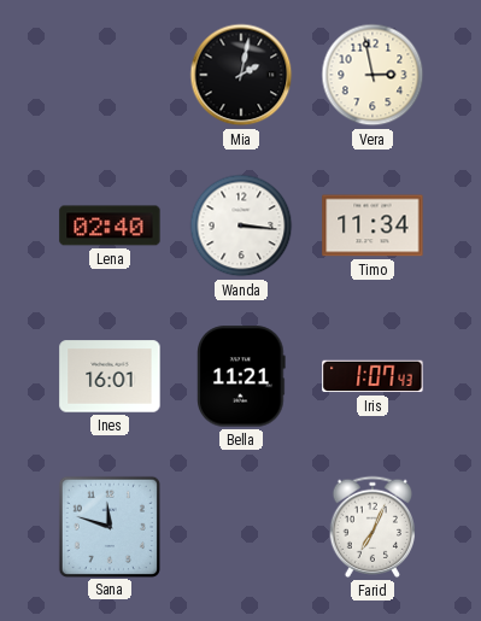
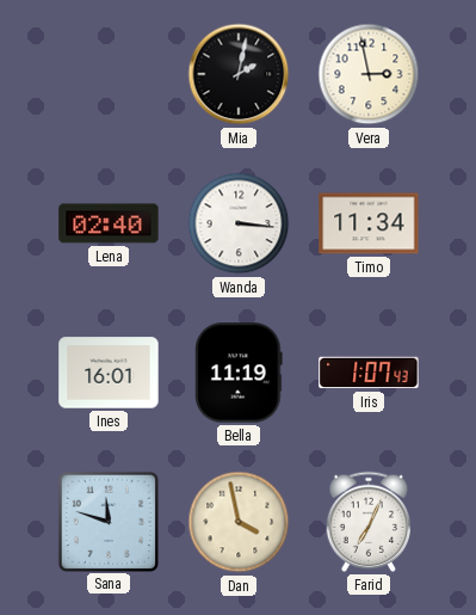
Bella: 11:21 -> 11:19 (239, 373)
Dan: none -> 3:58 (239, 522)
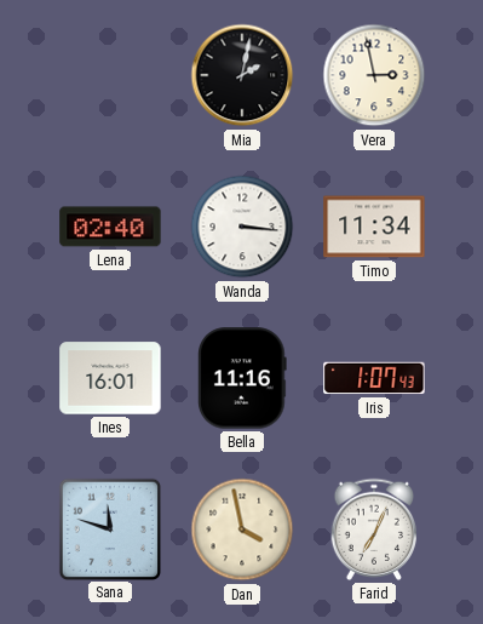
Bella: 11:19 -> 11:16 (242, 378)
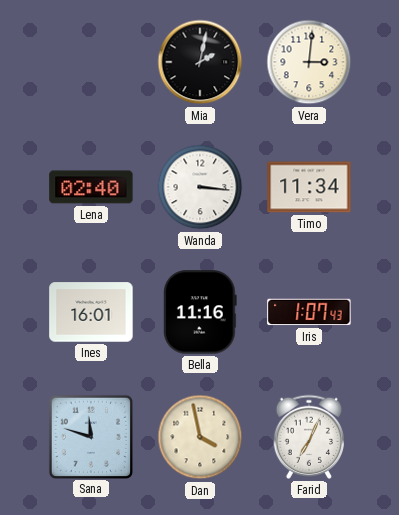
Vera: 2:58 -> 3:01 (309, 62)
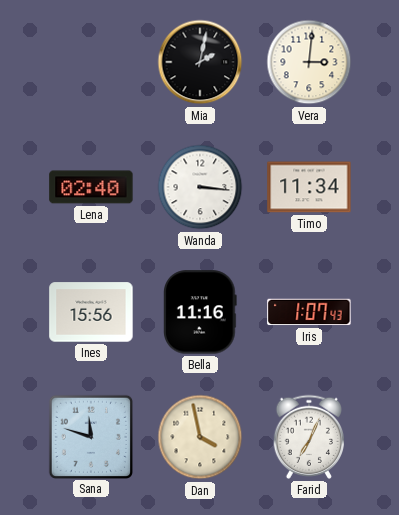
Ines: 16:01 -> 15:56 (91, 312)
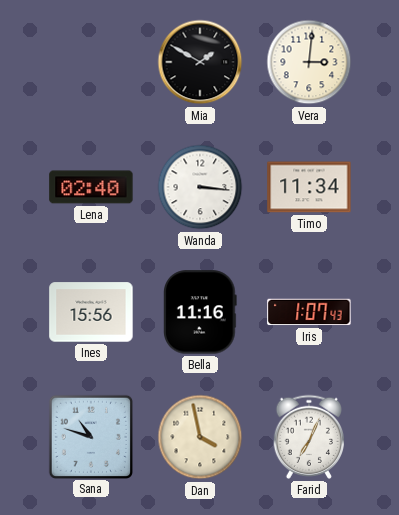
Mia: 2:02 -> 1:50 (200, 62)
Sana: 11:48 -> 10:48 (90, 436)
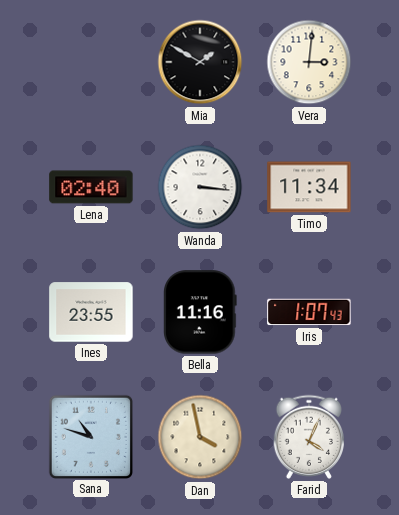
Ines: 15:56 -> 23:55 (91, 312)
Farid: 7:04 -> 4:04 (308, 437)
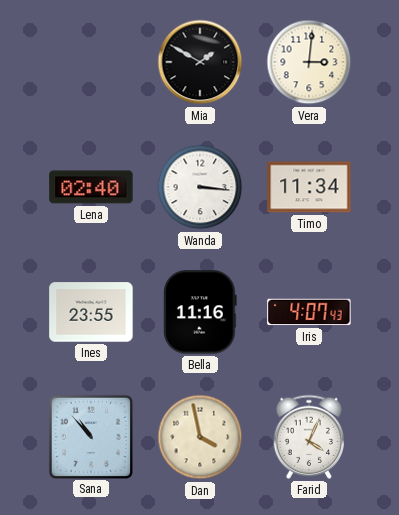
Iris: 1:07 -> 4:07 (309, 312)
Sana: 10:48 -> 10:53 (90, 436)
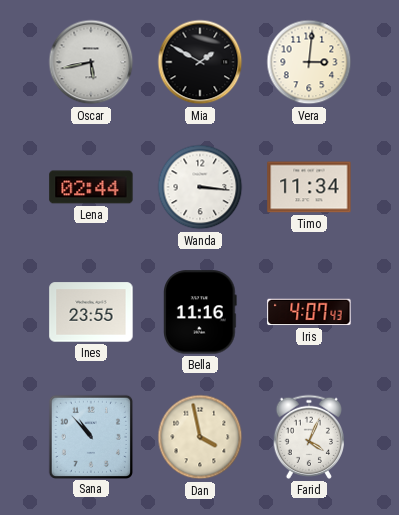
Oscar: none -> 5:43 (91, 62)
Lena: 02:40 -> 02:44 (91, 187)
